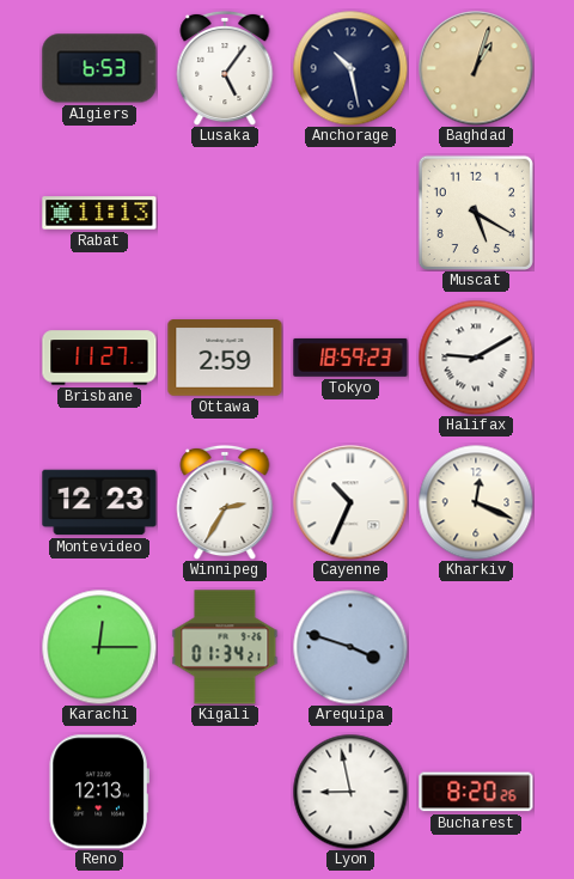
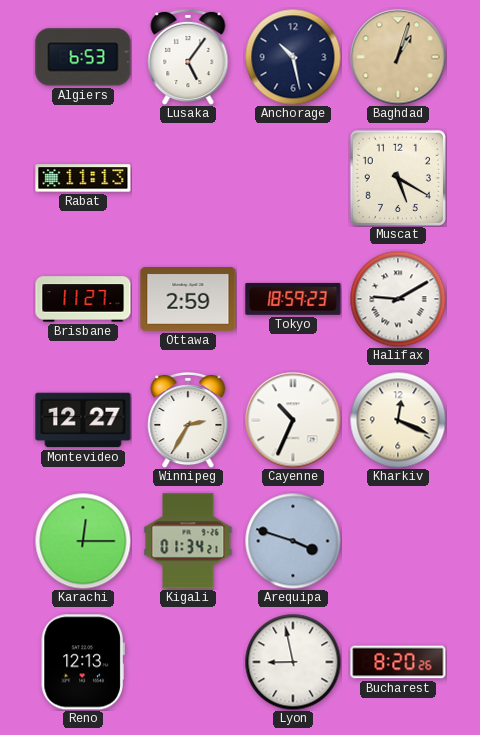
Montevideo: 12:23 -> 12:27 (83, 420)
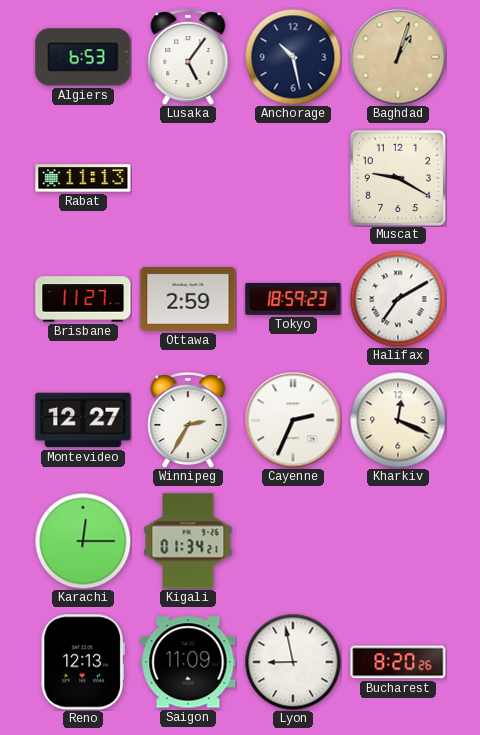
Muscat: 5:20 -> 9:20 (398, 178)
Halifax: 9:10 -> 7:10 (398, 299)
Cayenne: 10:34 -> 2:34 (293, 420)
Arequipa: 3:48 -> none (293, 541)
Saigon: none -> 11:09 (188, 662)
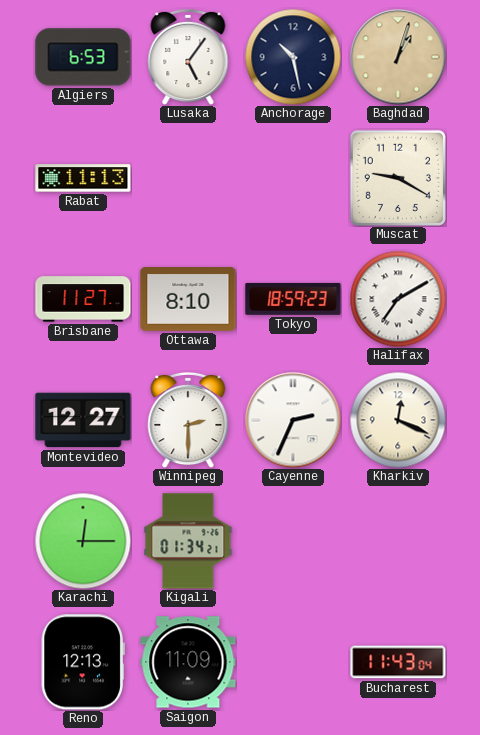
Ottawa: 2:59 -> 8:10 (188, 299)
Winnipeg: 2:35 -> 2:30 (188, 420)
Lyon: 8:58 -> none (293, 662)
Bucharest: 8:20 -> 11:43 (398, 662)
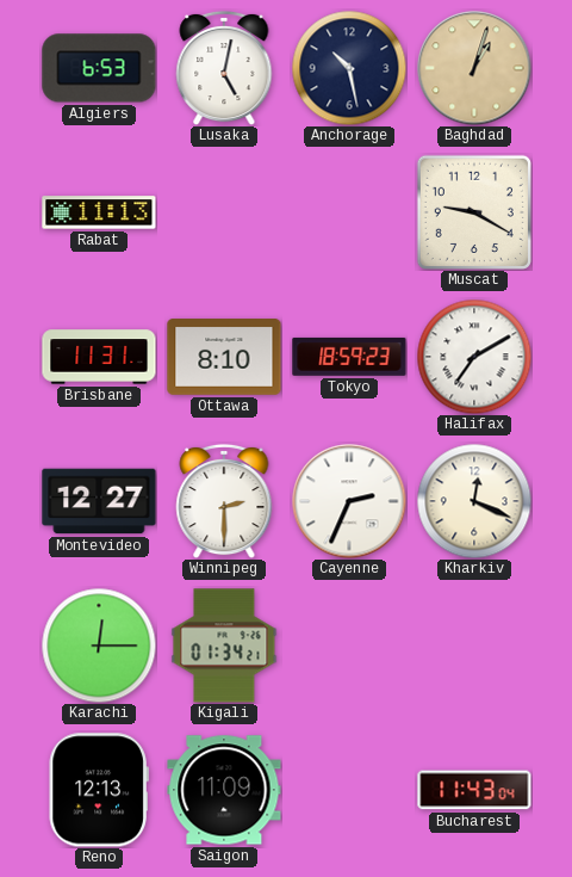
Lusaka: 5:06 -> 5:02 (224, 68)
Brisbane: 11:27 -> 11:31 (99, 357)
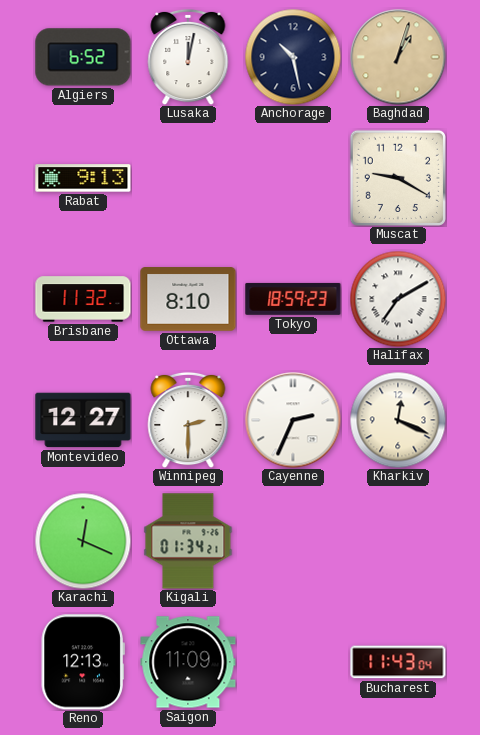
Algiers: 6:53 -> 6:52 (83, 57)
Lusaka: 5:02 -> 12:02 (188, 57)
Rabat: 11:13 -> 9:13 (83, 178)
Brisbane: 11:31 -> 11:32 (83, 299)
Karachi: 12:15 -> 12:19 (83, 541)
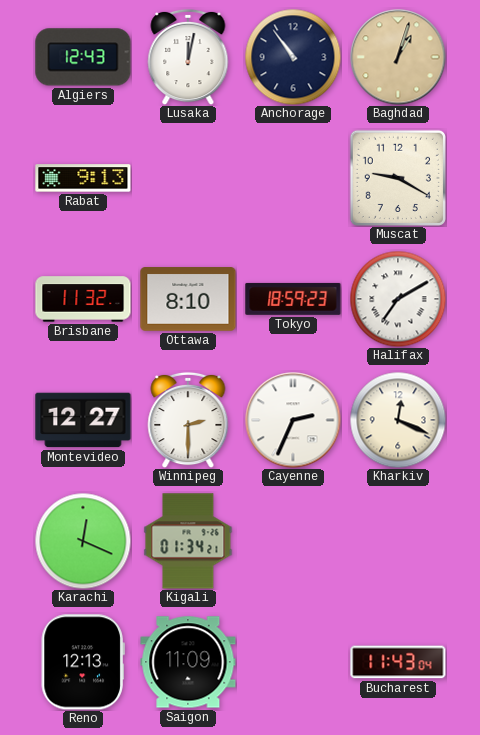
Algiers: 6:52 -> 12:43 (83, 57)
Anchorage: 10:28 -> 10:54 (293, 57)
